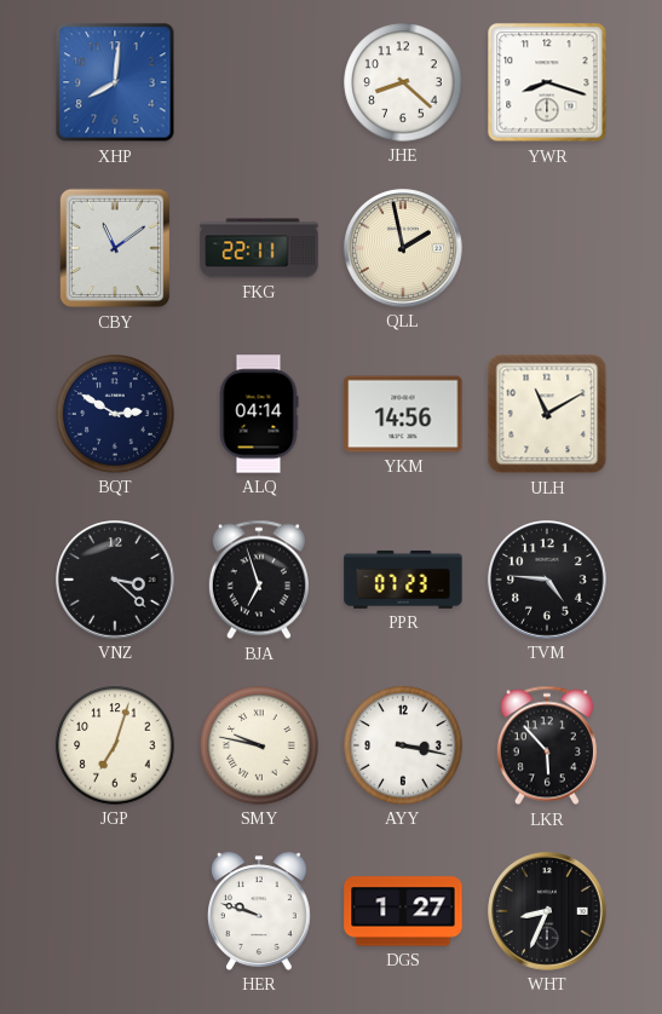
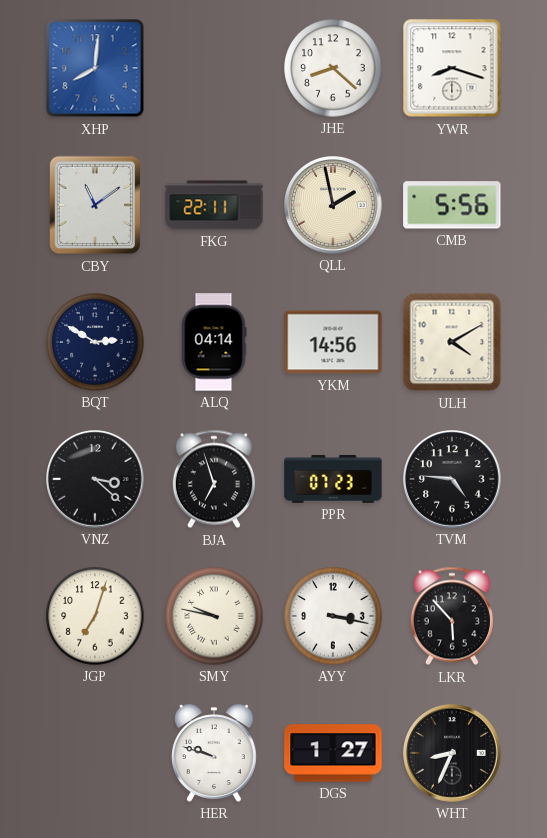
CMB: none -> 5:56 (452, 205)
ULH: 11:10 -> 4:10 (452, 342)
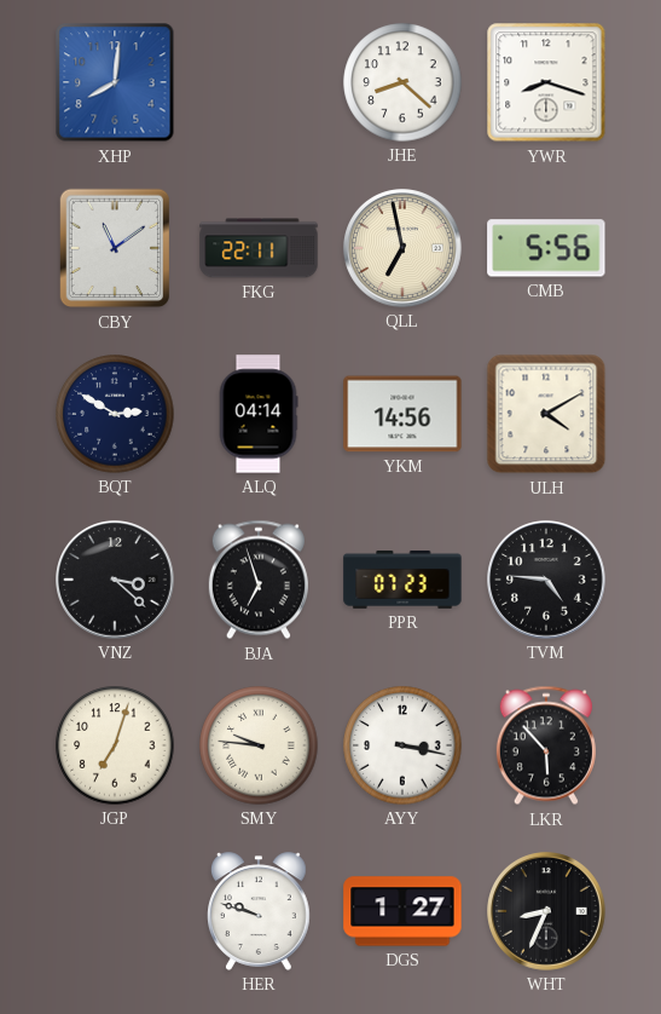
QLL: 1:58 -> 6:58 (404, 249)
SMY: 9:47 -> 9:46 (259, 745)
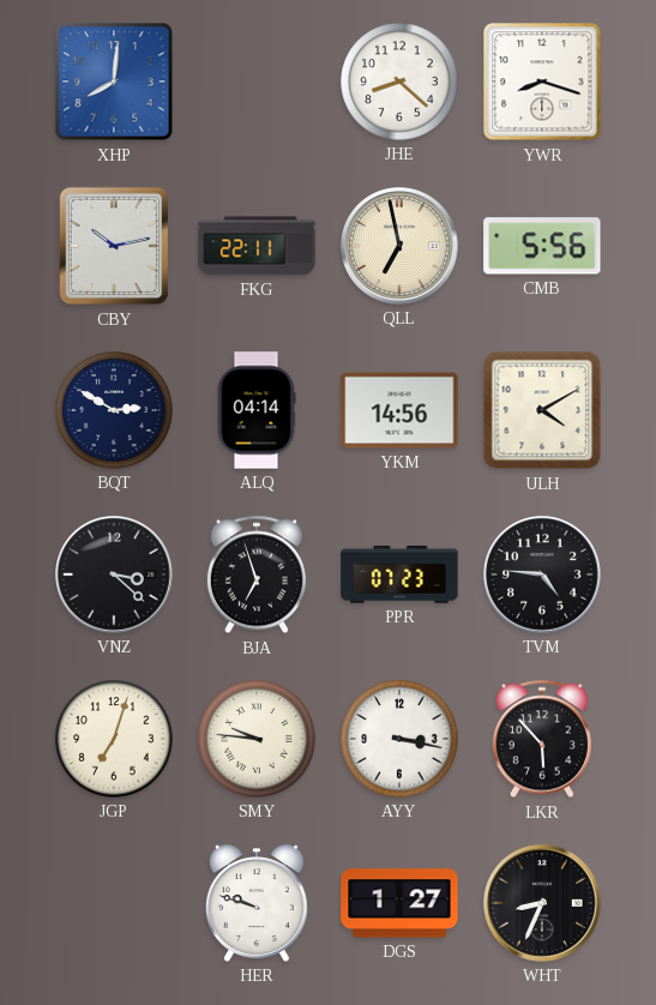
CBY: 11:09 -> 10:13 (114, 246)
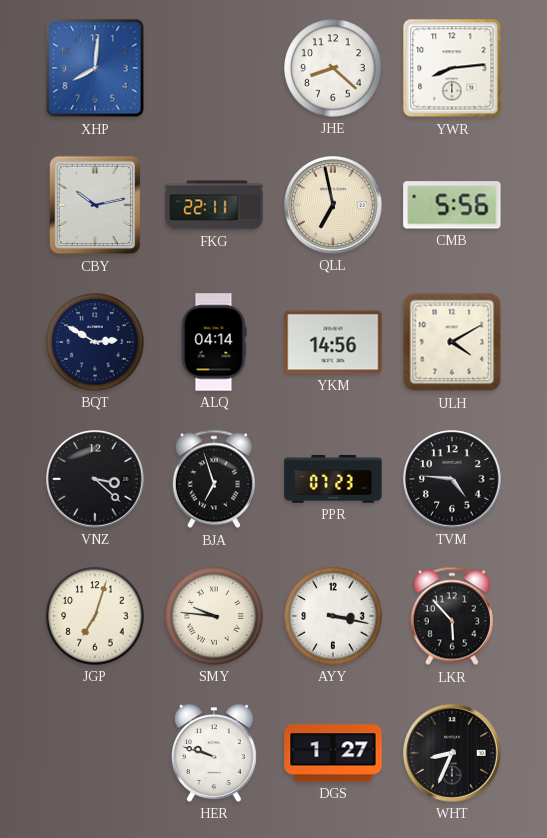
YWR: 8:18 -> 8:14 (452, 68)
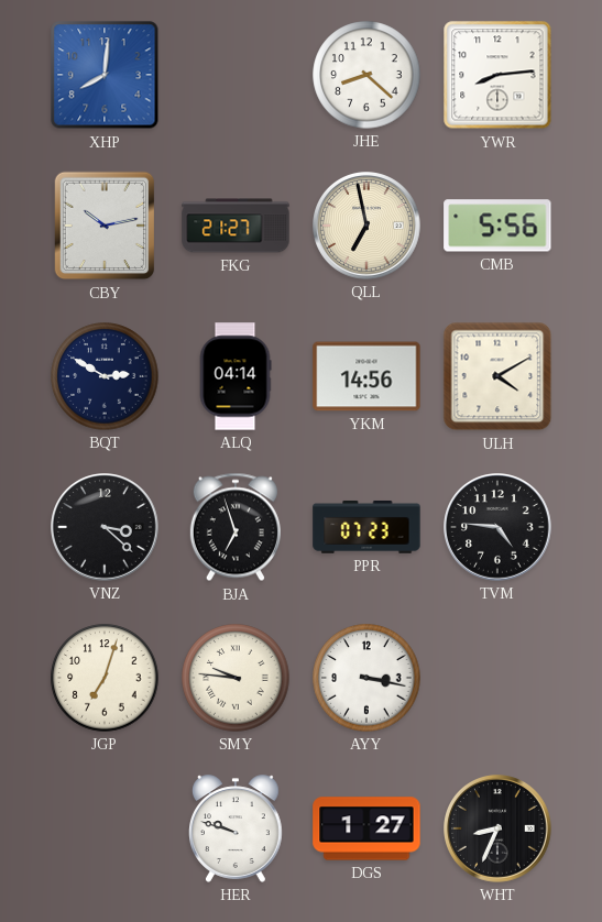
FKG: 22:11 -> 21:27 (236, 226)
LKR: 5:53 -> none (452, 616)
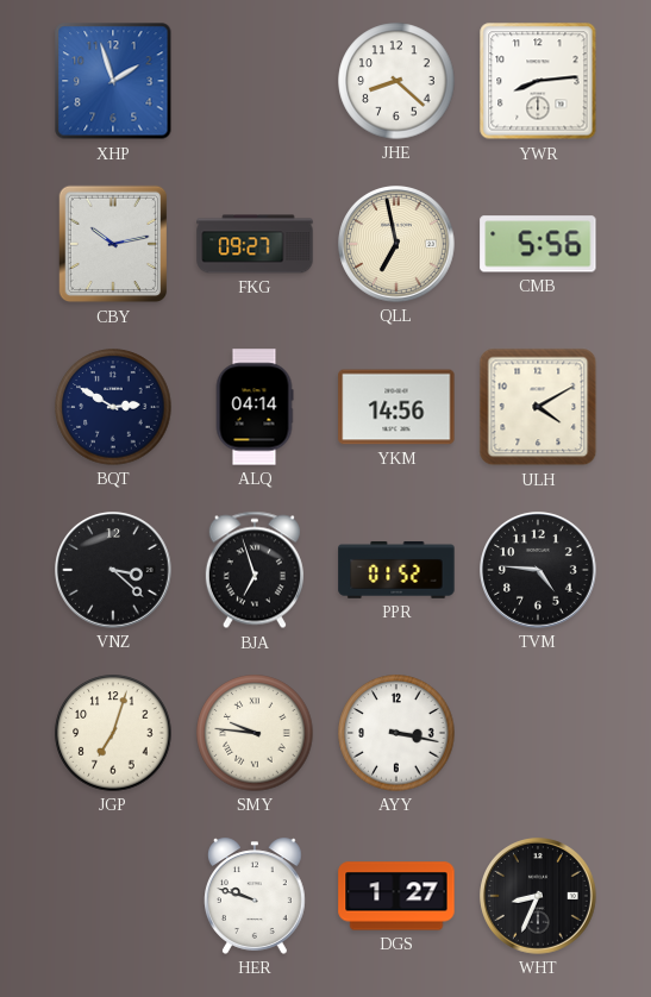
XHP: 8:01 -> 1:57 (113, 81)
FKG: 21:27 -> 09:27 (255, 244)
PPR: 07:23 -> 01:52 (396, 570)
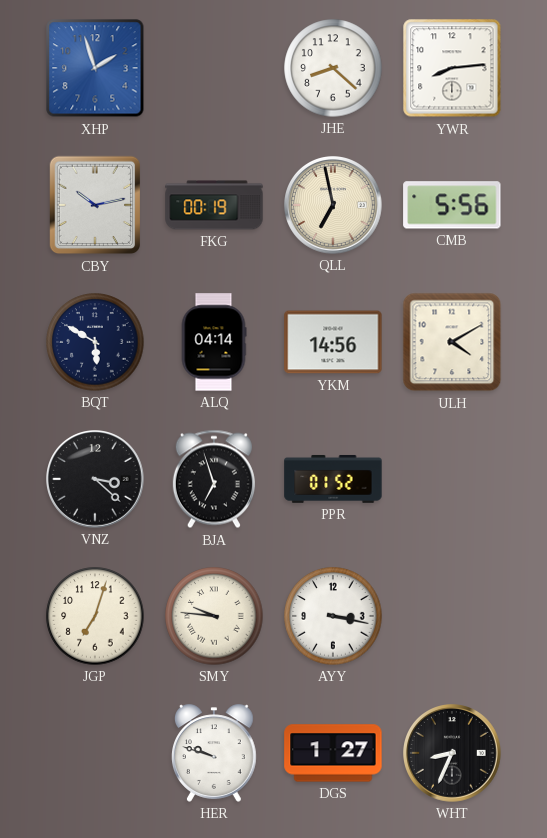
FKG: 09:27 -> 00:19 (214, 205)
BQT: 2:50 -> 5:50 (95, 342)
TVM: 4:46 -> none (539, 571)
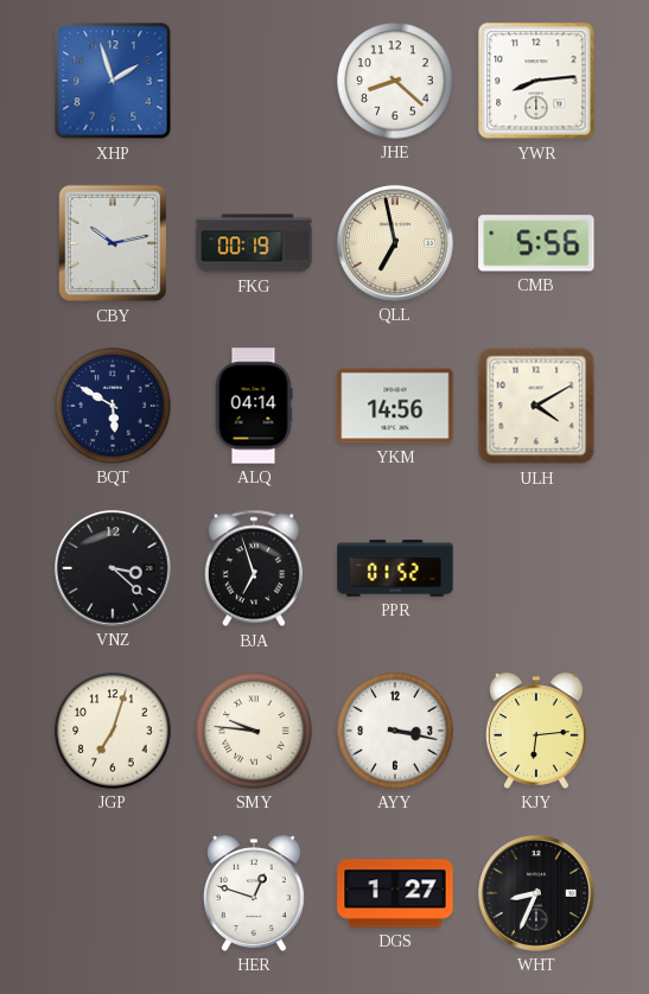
KJY: none -> 6:14 (537, 731)
HER: 9:48 -> 12:48 (255, 893)
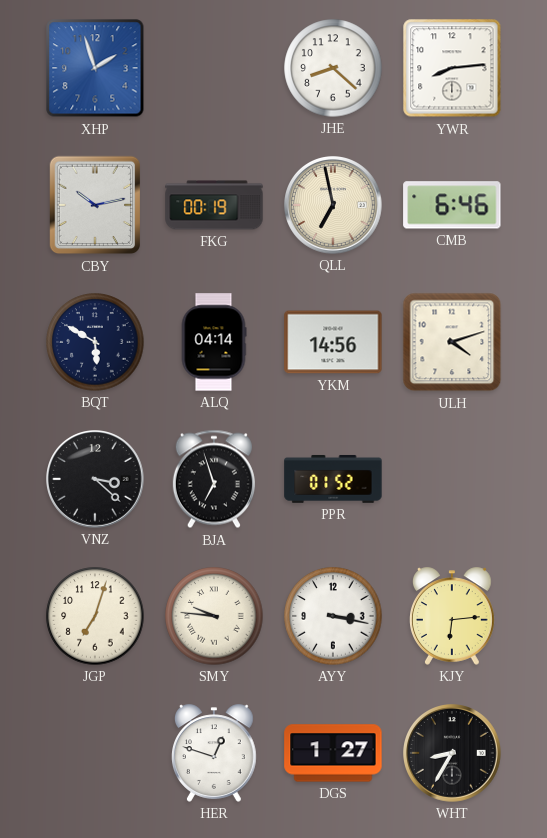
CMB: 5:56 -> 6:46 (452, 205)
ULH: 4:10 -> 4:12 (452, 342)
WHT: 8:34 -> 8:35 (453, 754)
